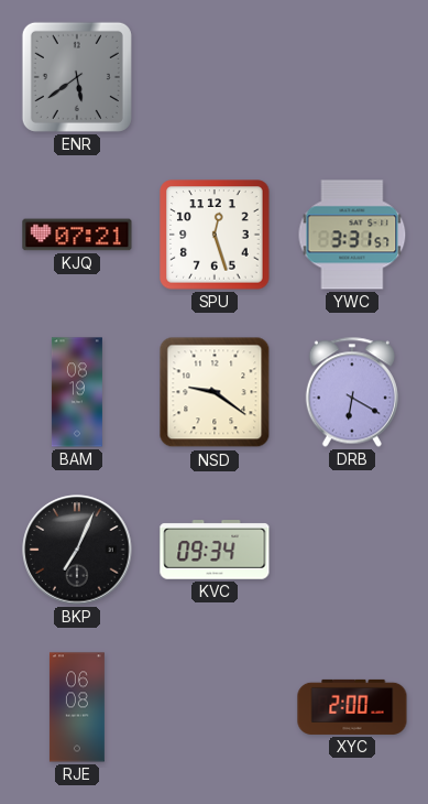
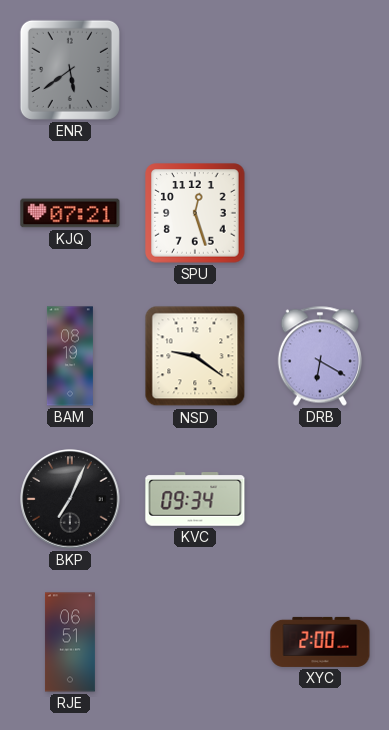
YWC: 3:31 -> none (352, 235)
RJE: 06:08 -> 06:51 (70, 642)
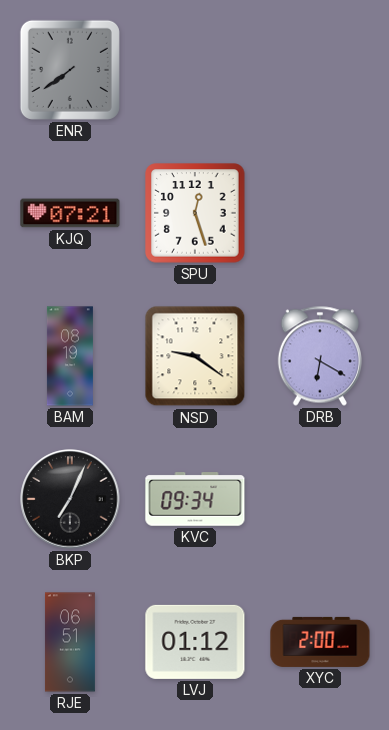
ENR: 5:39 -> 7:39 (70, 70)
LVJ: none -> 01:12 (195, 642)
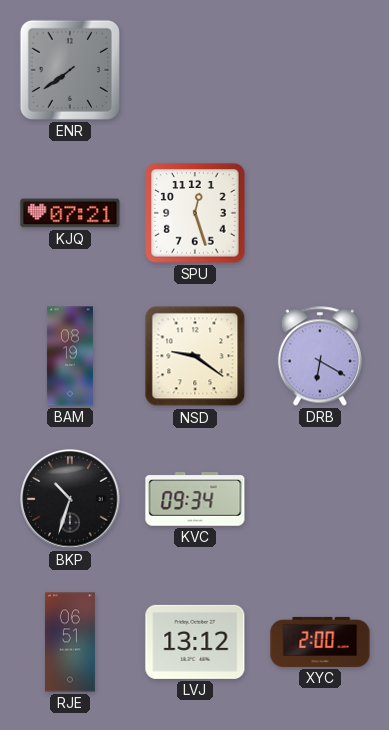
BKP: 7:04 -> 10:33 (70, 499)
LVJ: 01:12 -> 13:12 (195, 642)
